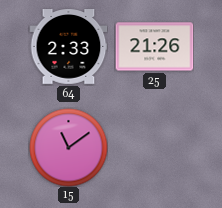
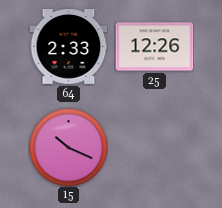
25: 21:26 -> 12:26 (154, 47)
15: 11:09 -> 10:19 (68, 147)
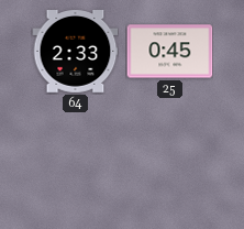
25: 12:26 -> 0:45 (169, 52)
15: 10:19 -> none (68, 147)
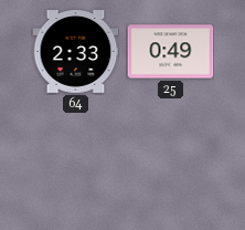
25: 0:45 -> 0:49 (170, 52)
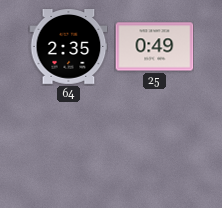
64: 2:33 -> 2:35 (68, 47)
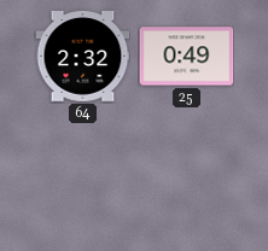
64: 2:35 -> 2:32 (82, 57)
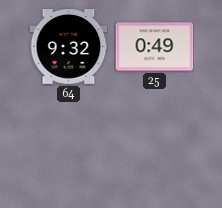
64: 2:32 -> 9:32 (68, 47)
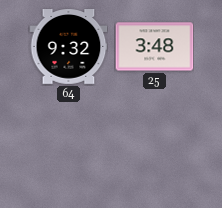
25: 0:49 -> 3:48 (154, 47)
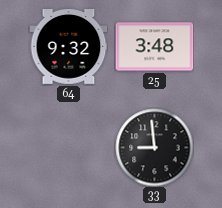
33: none -> 8:59 (154, 147)
